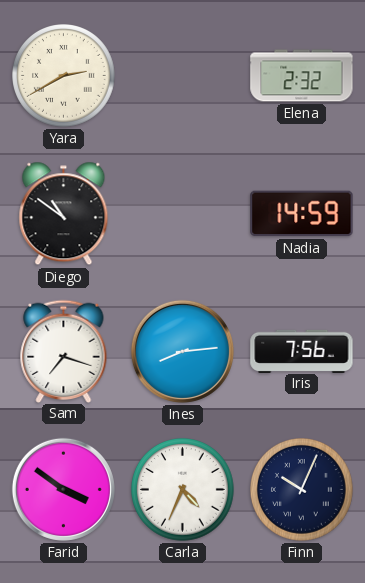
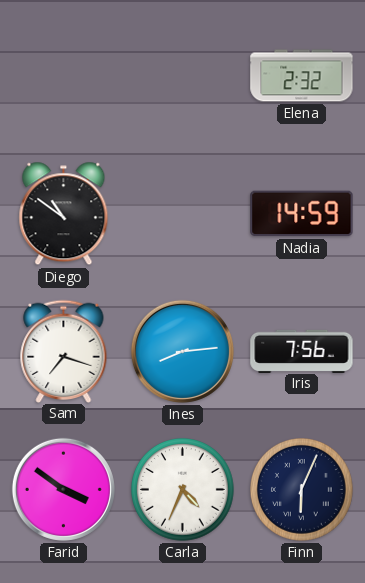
Yara: 2:40 -> none (64, 76)
Finn: 10:04 -> 6:04 (302, 490)
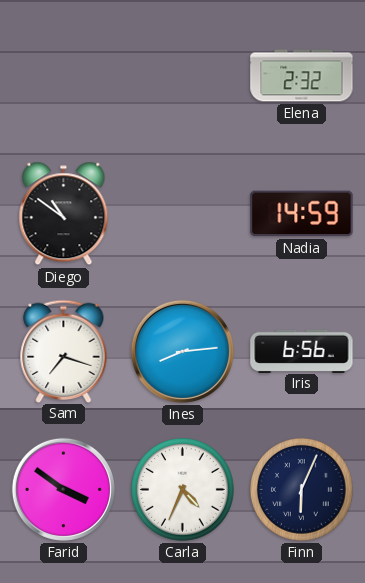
Iris: 7:56 -> 6:56 (302, 351)
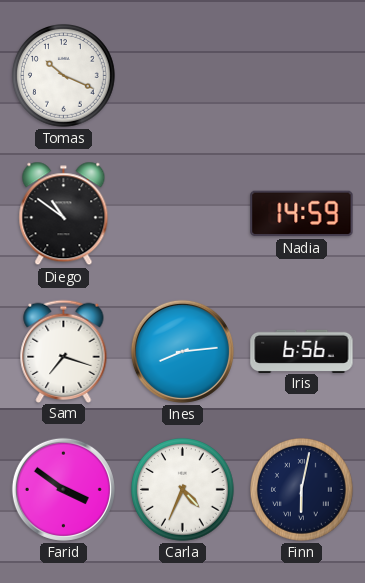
Tomas: none -> 10:19 (64, 76)
Elena: 2:32 -> none (302, 76)
Finn: 6:04 -> 6:02 (302, 490)
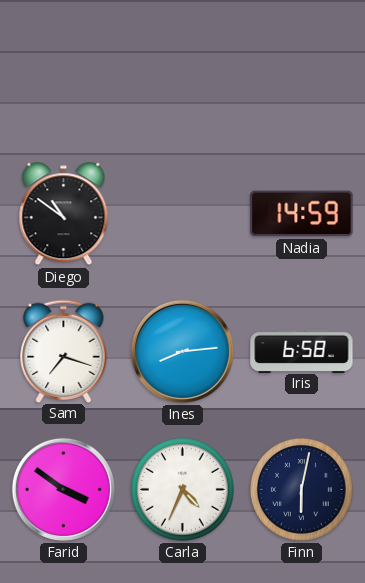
Tomas: 10:19 -> none (64, 76)
Iris: 6:56 -> 6:58 (302, 351)
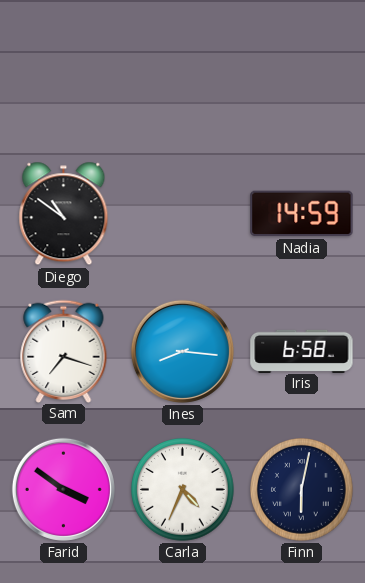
Ines: 8:14 -> 8:16 (182, 351)
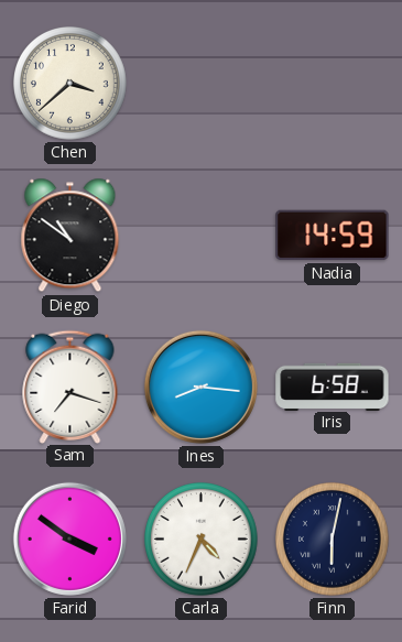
Chen: none -> 3:38 (70, 84)
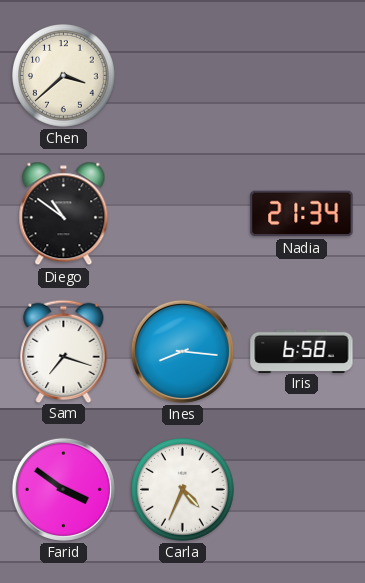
Nadia: 14:59 -> 21:34 (302, 214)
Finn: 6:02 -> none (333, 540)
